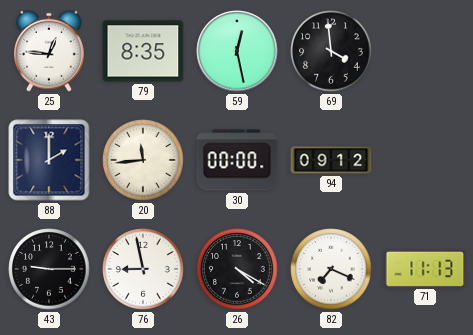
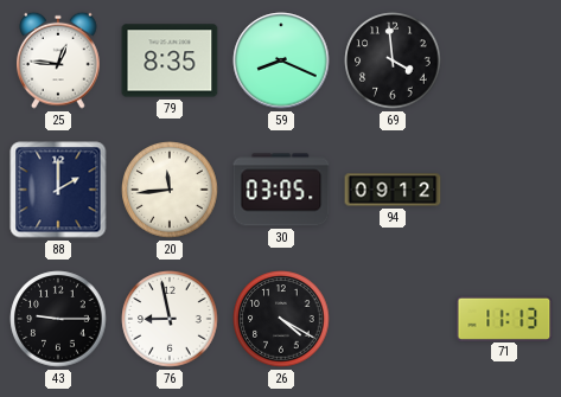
59: 12:28 -> 8:19 (281, 60)
30: 00:00 -> 03:05 (281, 190)
82: 7:19 -> none (331, 269)
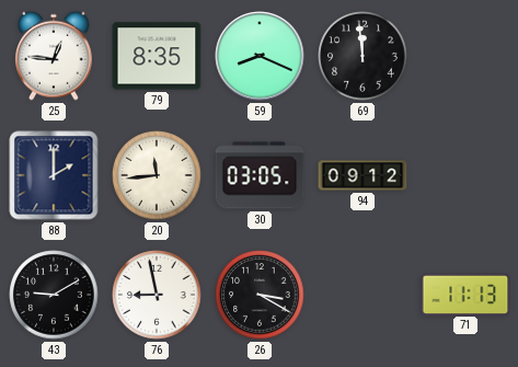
69: 3:59 -> 11:59 (362, 56)
43: 9:15 -> 9:10 (54, 295)
26: 4:20 -> 3:20 (260, 295)
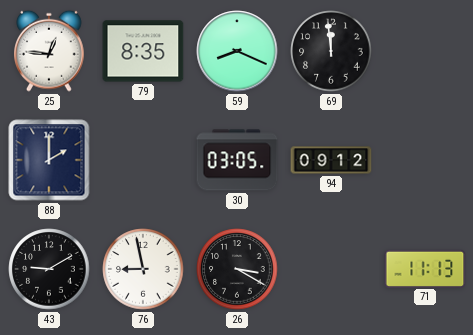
20: 11:44 -> none (157, 175)
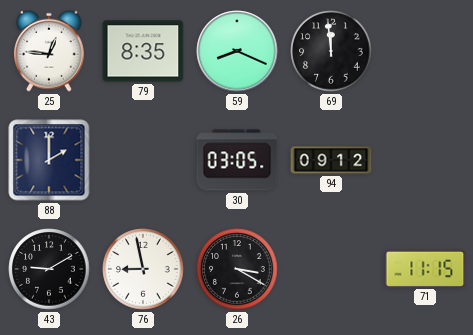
71: 11:13 -> 11:15 (425, 268)
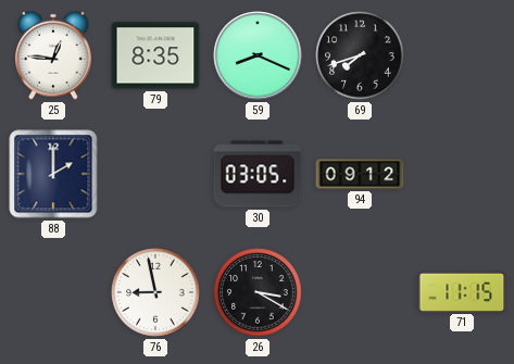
69: 11:59 -> 7:42 (360, 55)
43: 9:10 -> none (49, 269)
